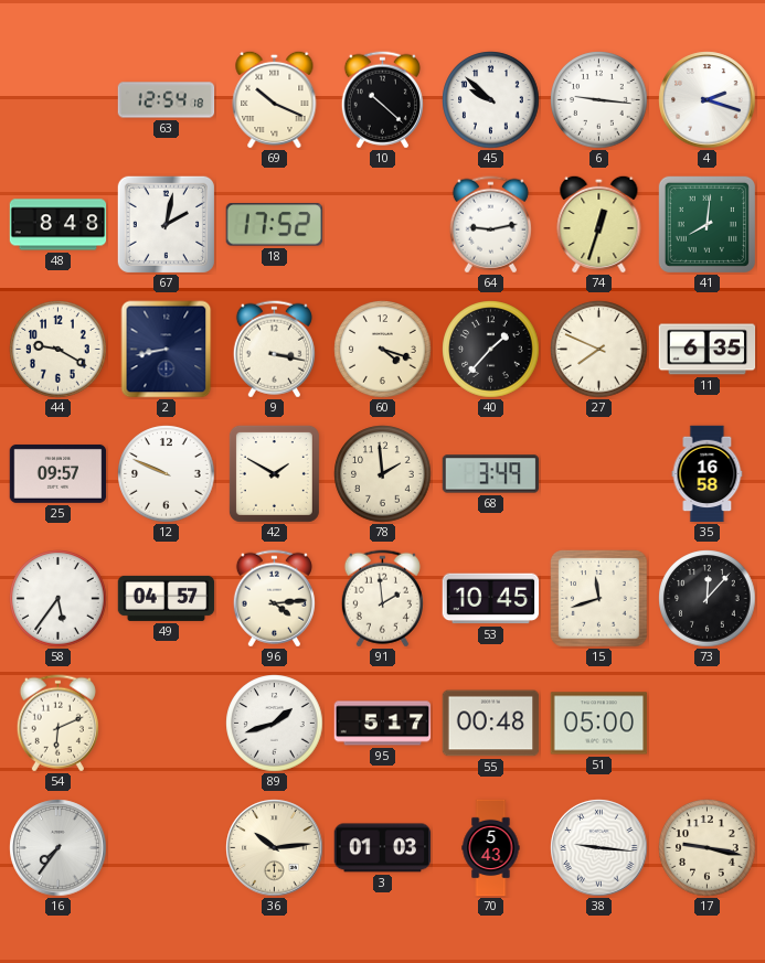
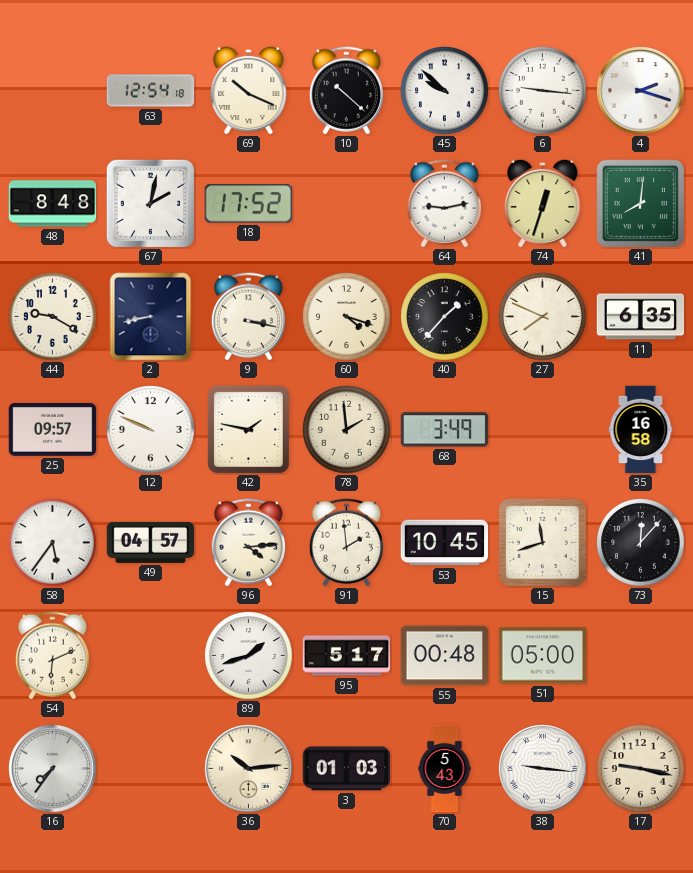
42: 1:50 -> 1:47 (248, 429)
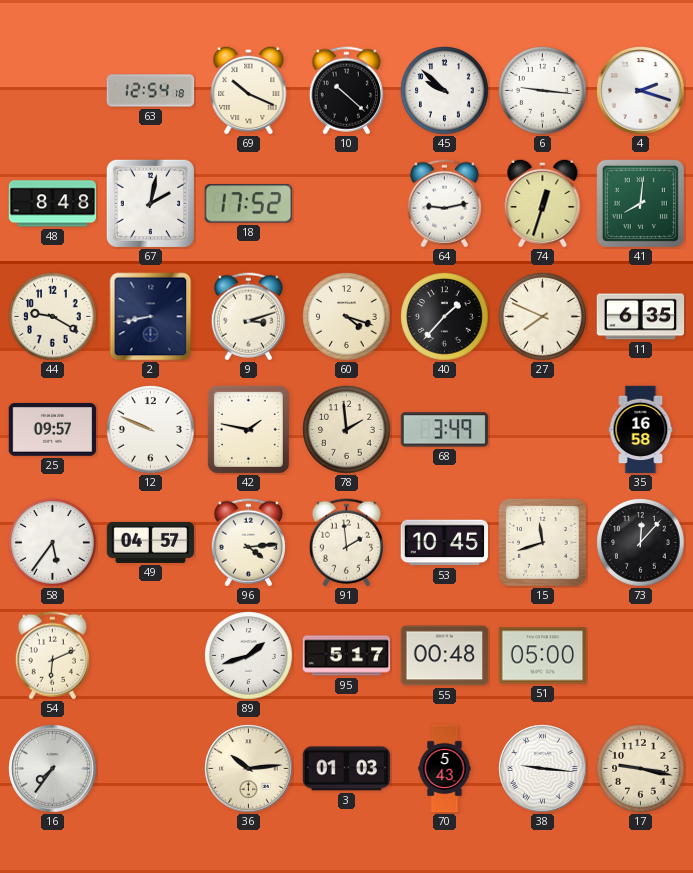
9: 3:17 -> 3:12 (248, 317)
